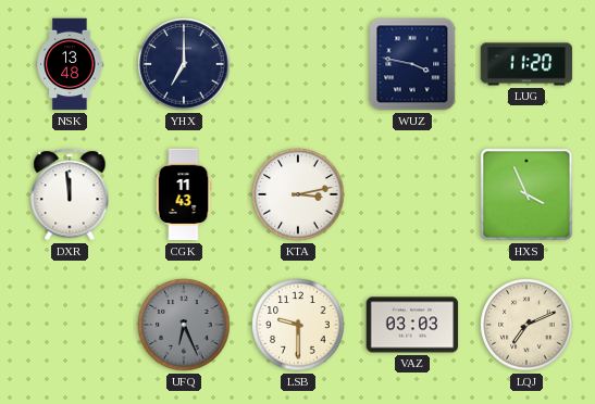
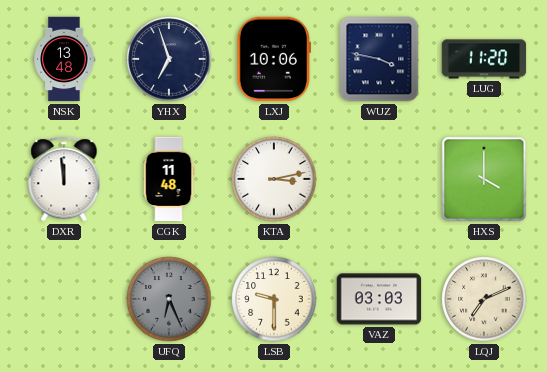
YHX: 7:00 -> 6:57 (169, 59)
LXJ: none -> 10:06 (274, 59)
CGK: 11:43 -> 11:48 (169, 179)
HXS: 3:56 -> 4:00 (484, 179)
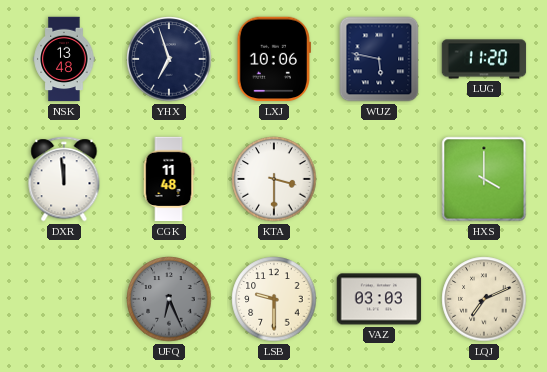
WUZ: 3:47 -> 5:47 (379, 59)
KTA: 3:13 -> 3:30 (274, 179)
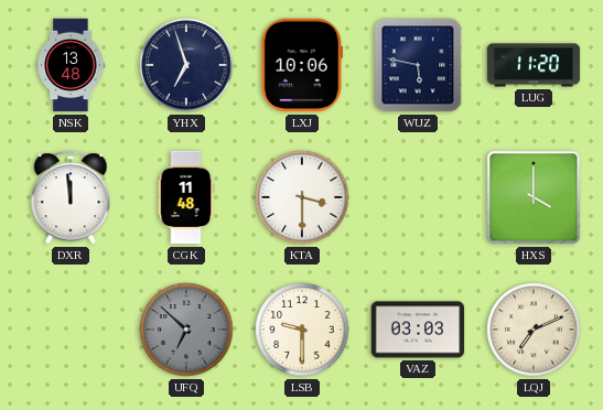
UFQ: 6:26 -> 6:52 (186, 330)
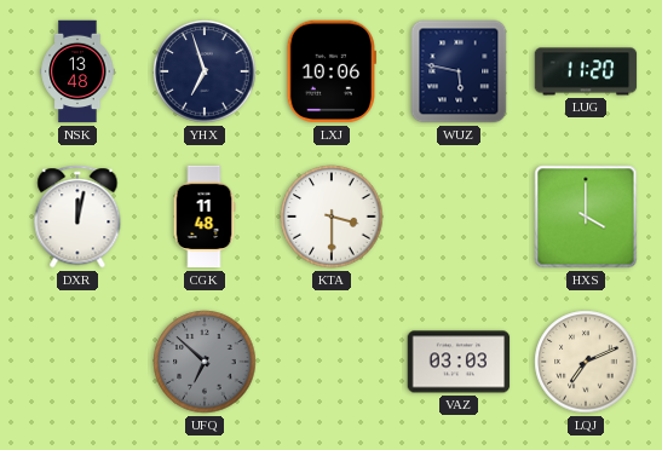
DXR: 11:59 -> 12:02 (77, 217)
LSB: 9:30 -> none (302, 330)
